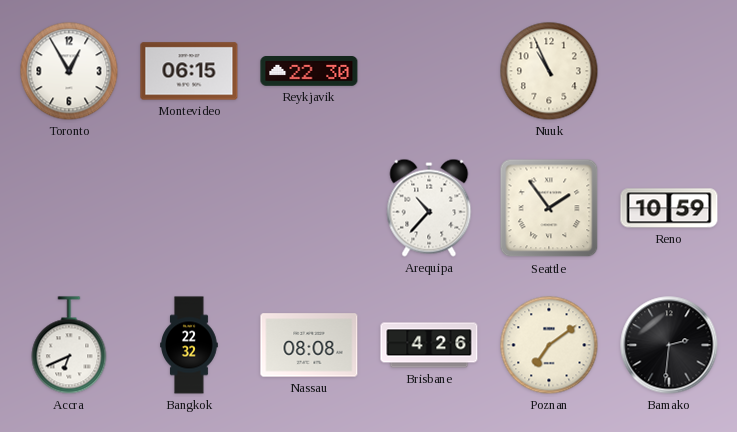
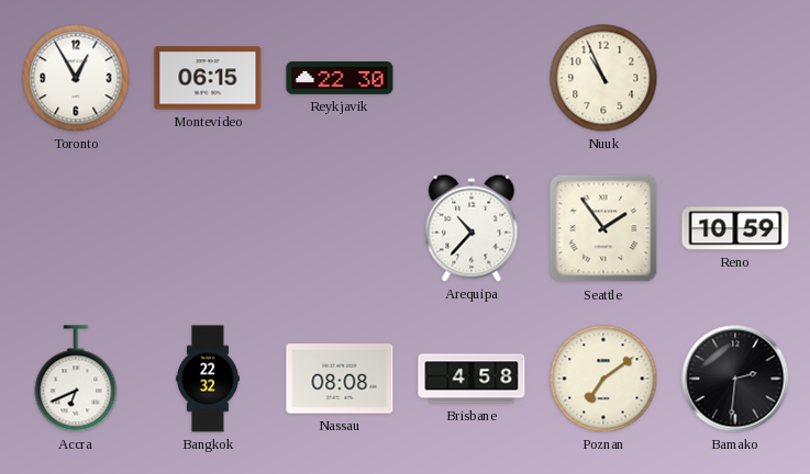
Brisbane: 4:26 -> 4:58 (471, 379)
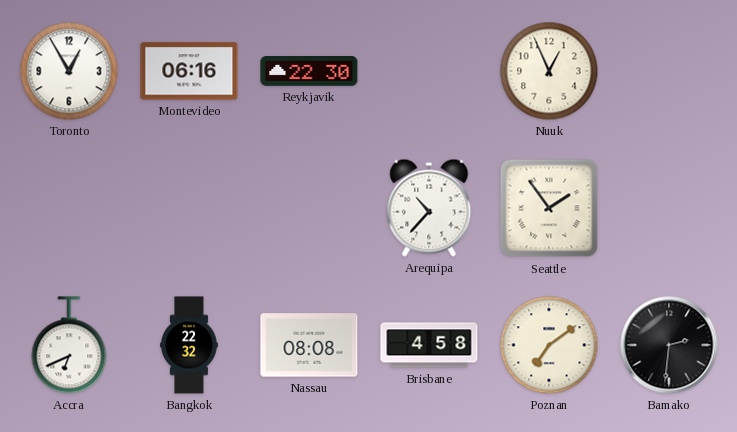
Montevideo: 06:15 -> 06:16 (189, 71)
Nuuk: 10:56 -> 12:56 (549, 71)
Reno: 10:59 -> none (735, 228)
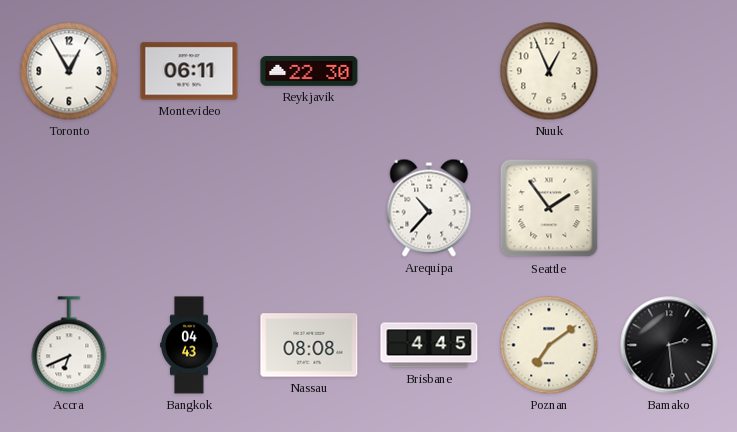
Montevideo: 06:16 -> 06:11 (189, 71)
Bangkok: 22:32 -> 04:43 (189, 345)
Brisbane: 4:58 -> 4:45 (429, 345)
Bamako: 2:31 -> 2:29 (669, 345)
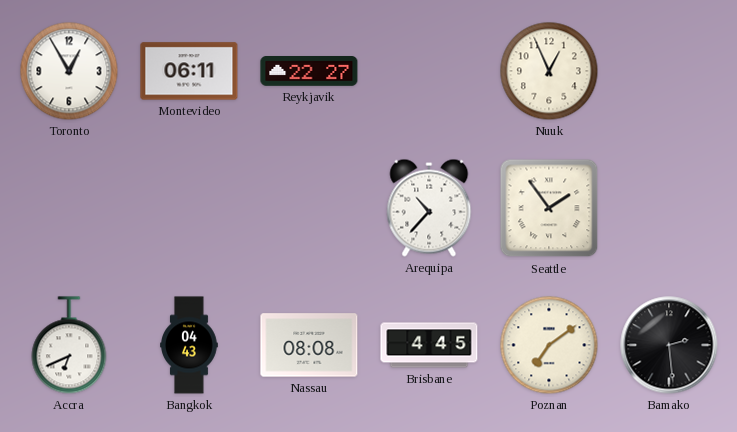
Reykjavik: 22:30 -> 22:27 (309, 72)
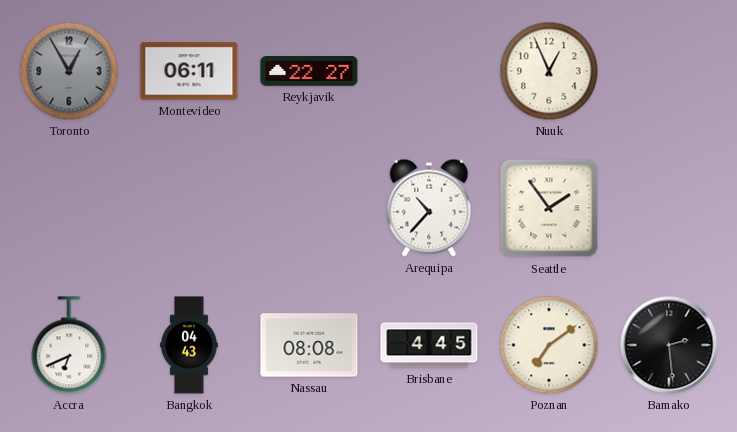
Toronto dial: white -> grey (69, 71)
